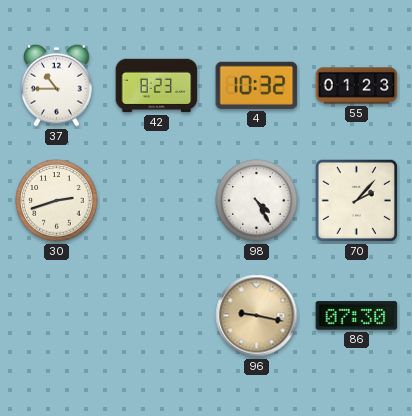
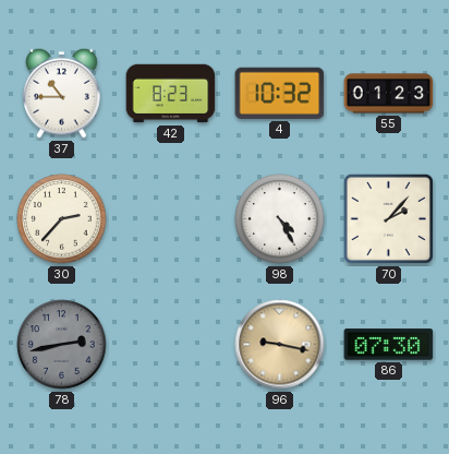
30: 2:42 -> 2:37 (62, 219)
78: none -> 2:43 (62, 345)
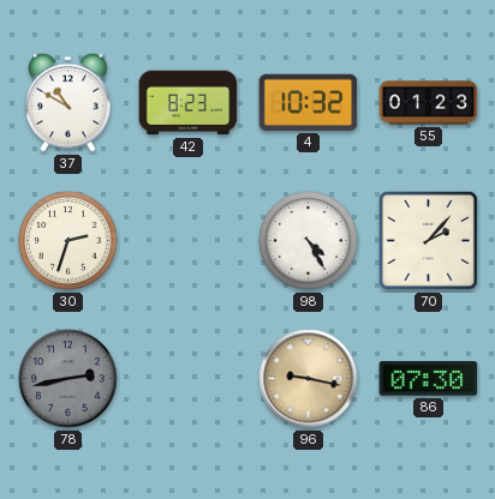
37: 10:45 -> 10:50 (68, 102)
30: 2:37 -> 2:33 (68, 241)
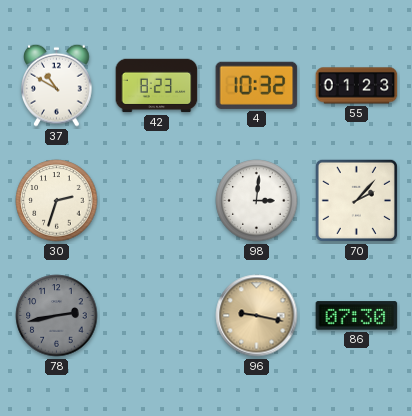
98: 4:25 -> 3:01 (257, 201)
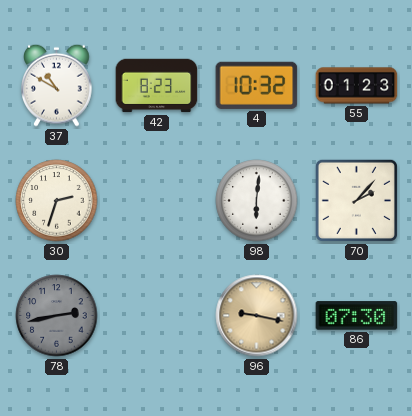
98: 3:01 -> 6:01 (257, 201)
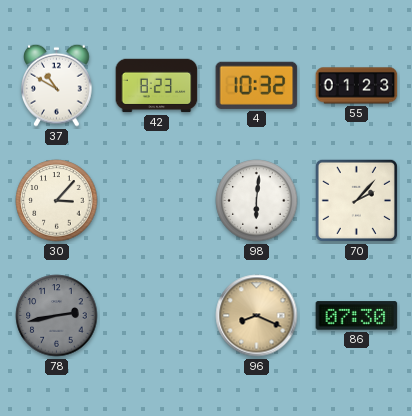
30: 2:33 -> 3:07 (57, 201)
96: 9:17 -> 8:19 (257, 316)
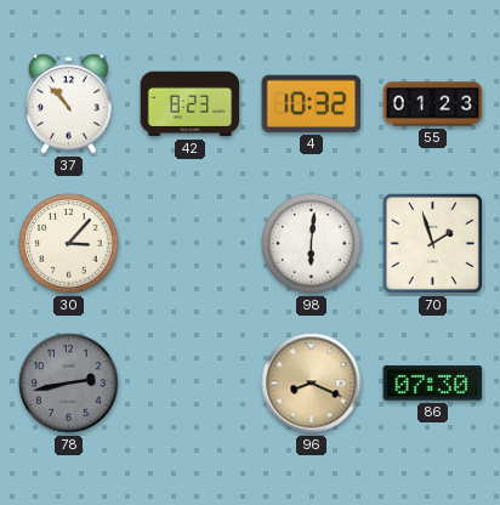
37: 10:50 -> 10:53 (69, 103)
70: 2:07 -> 1:57 (432, 243)
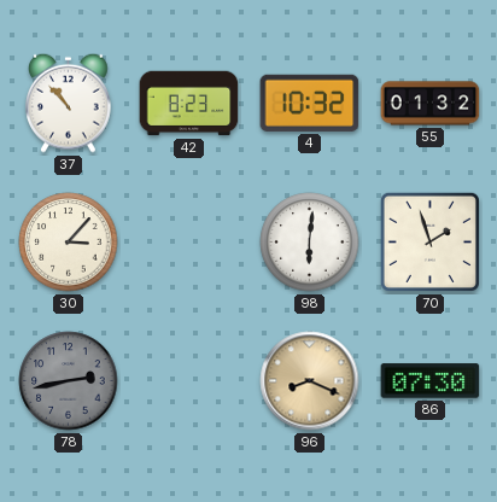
55: 01:23 -> 01:32 (431, 104)
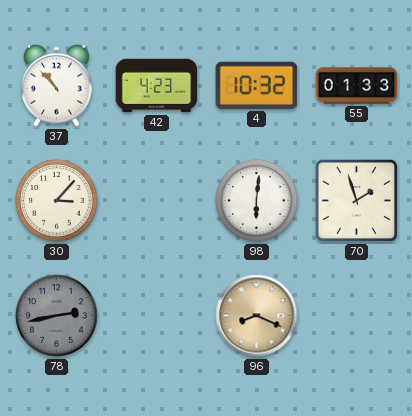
42: 8:23 -> 4:23 (157, 86)
55: 01:32 -> 01:33 (357, 86)
86: 07:30 -> none (431, 381)
